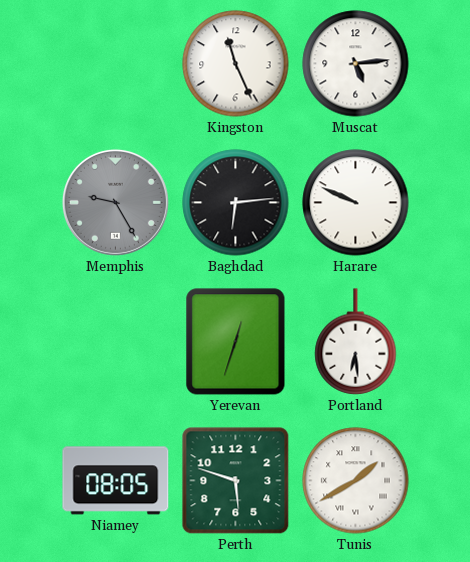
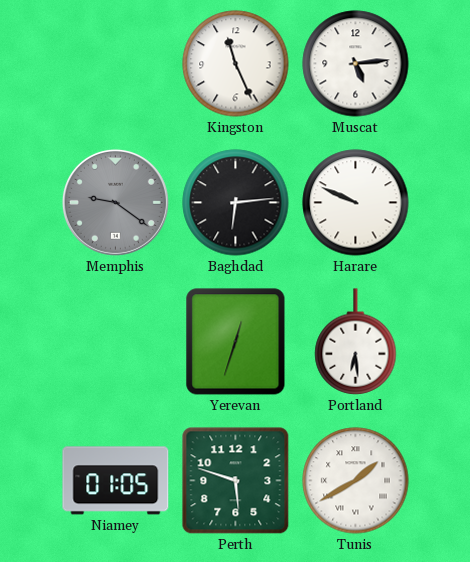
Memphis: 9:25 -> 9:21 (115, 202)
Niamey: 08:05 -> 01:05 (116, 481)
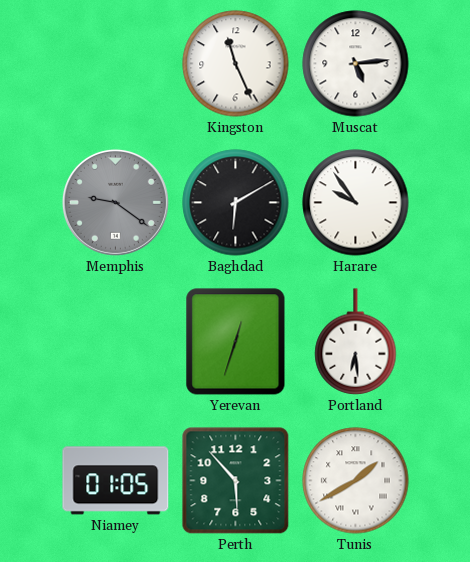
Baghdad: 6:14 -> 6:10 (236, 203)
Harare: 9:49 -> 9:54 (356, 203)
Perth: 5:48 -> 5:53 (236, 481)
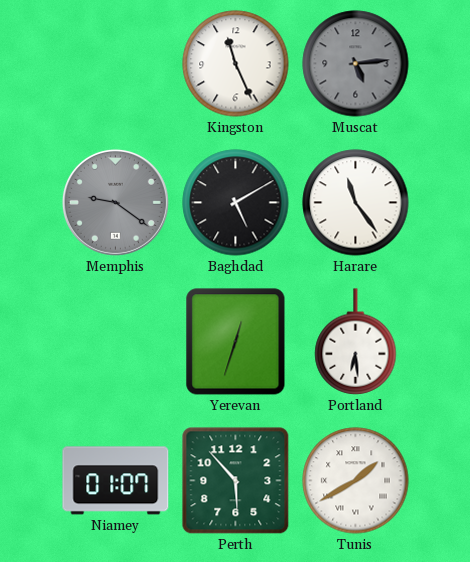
Muscat dial: white -> grey (356, 64)
Baghdad: 6:10 -> 5:10 (236, 203)
Harare: 9:54 -> 11:24 (356, 203)
Niamey: 01:05 -> 01:07 (116, 481)
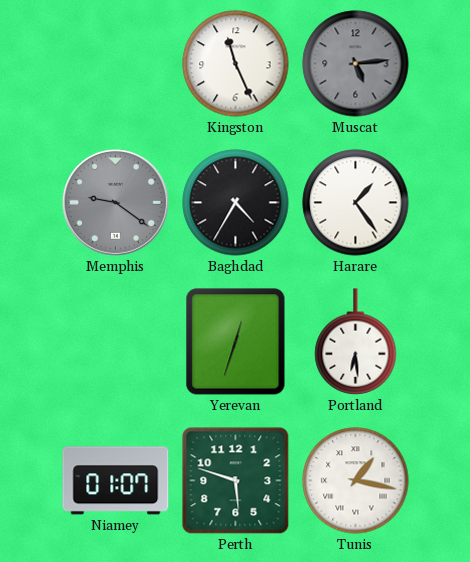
Baghdad: 5:10 -> 4:35 (236, 203)
Harare: 11:24 -> 1:24 (356, 203)
Perth: 5:53 -> 5:48 (236, 481)
Tunis: 1:40 -> 1:17 (356, 481)
